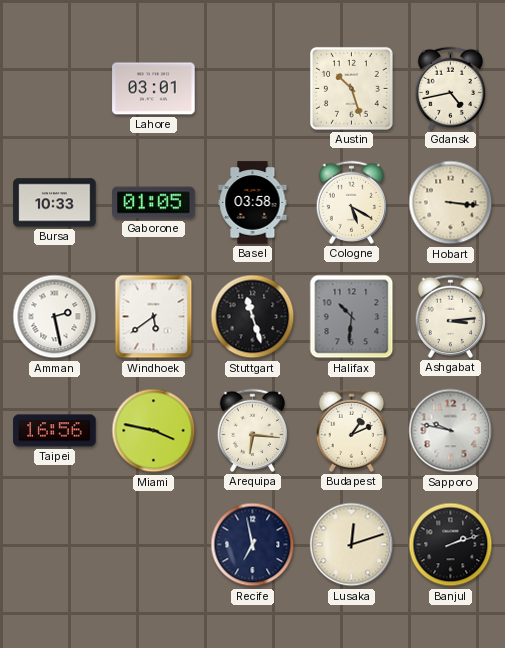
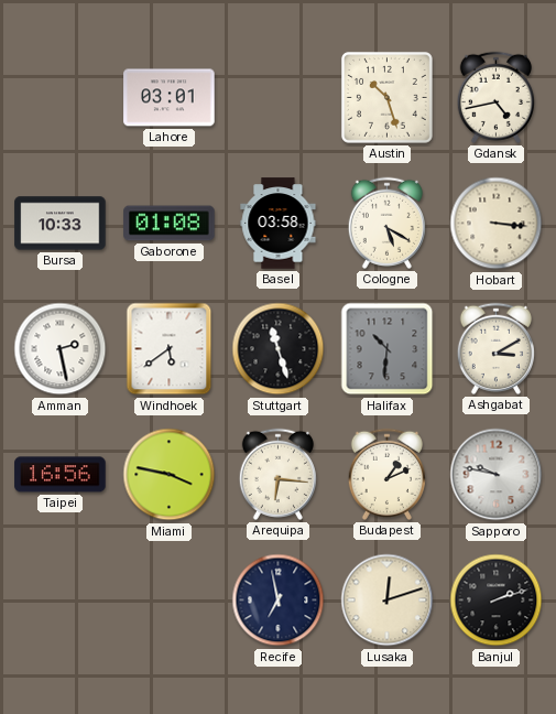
Gaborone: 01:05 -> 01:08 (170, 224)
Ashgabat: 3:14 -> 3:10 (495, 348)
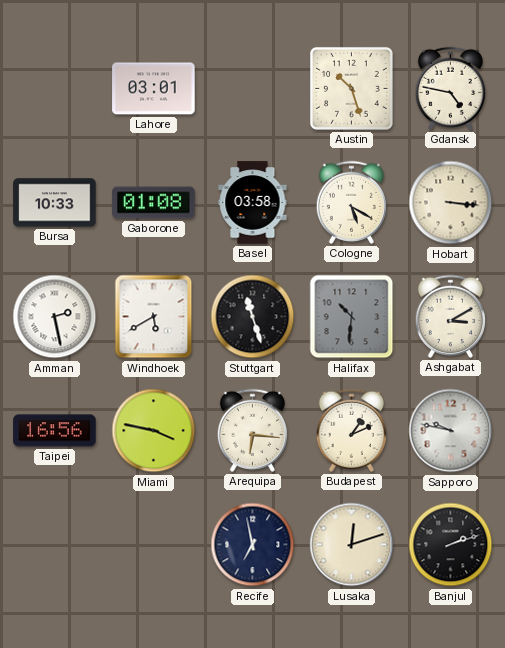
Gdansk: 4:43 -> 4:47 (450, 88)
Windhoek: 5:39 -> 5:40 (154, 317)
